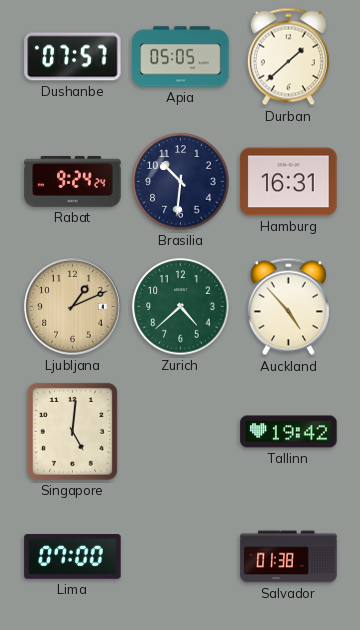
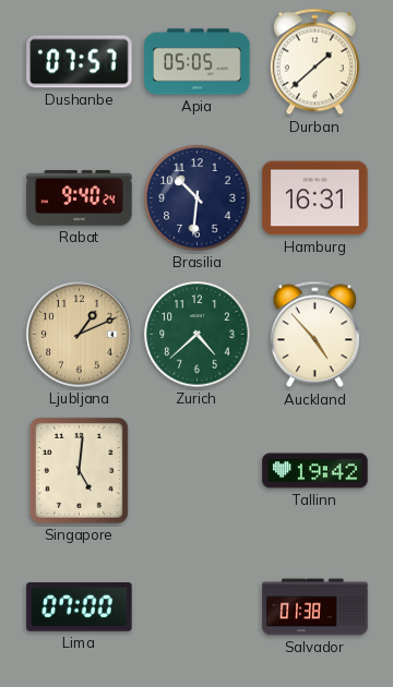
Rabat: 9:24 -> 9:40 (80, 198)
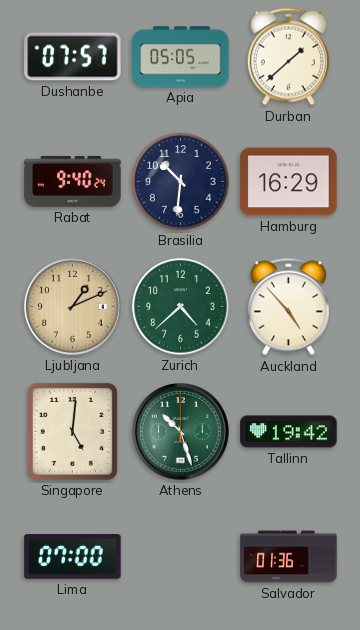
Hamburg: 16:31 -> 16:29 (289, 182)
Athens: none -> 10:27 (181, 432)
Salvador: 01:38 -> 01:36 (289, 557)
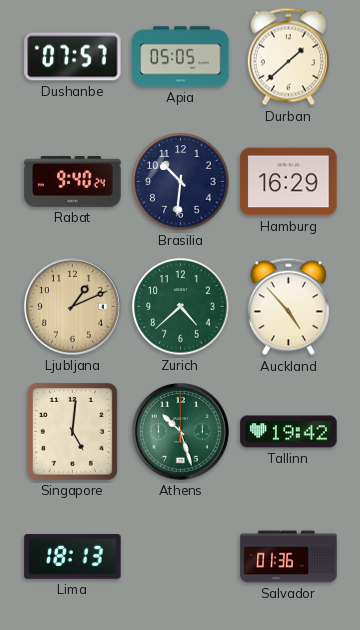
Lima: 07:00 -> 18:13 (73, 557)
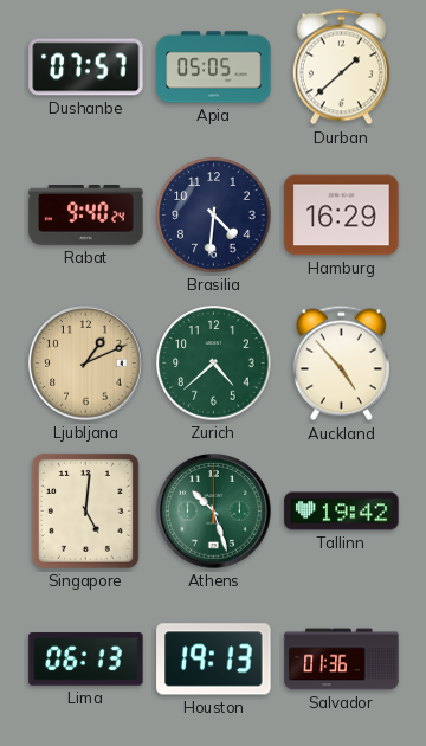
Brasilia: 10:31 -> 4:31 (214, 216)
Lima: 18:13 -> 06:13 (86, 660)
Houston: none -> 19:13 (214, 660)
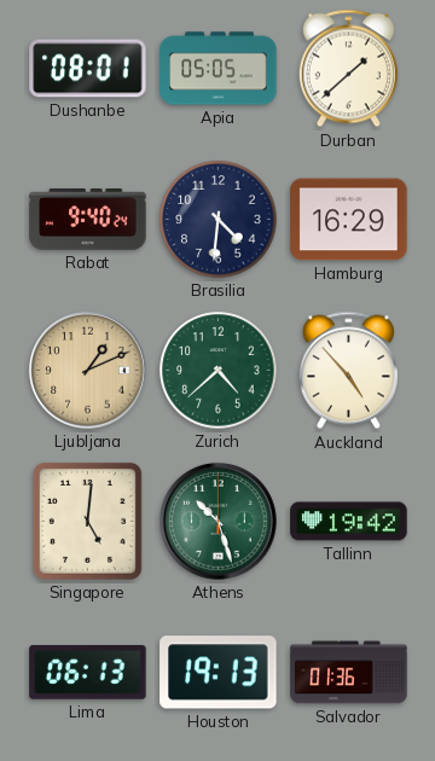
Dushanbe: 07:57 -> 08:01 (88, 69)
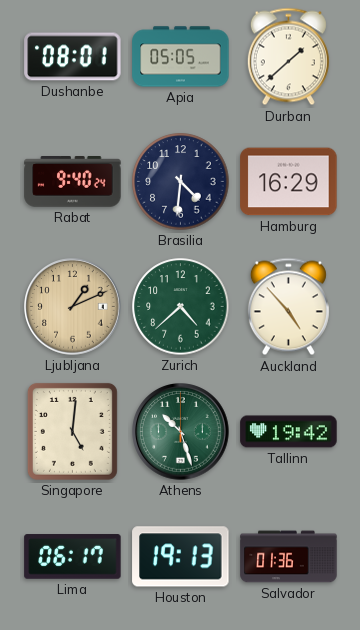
Lima: 06:13 -> 06:17 (73, 557)
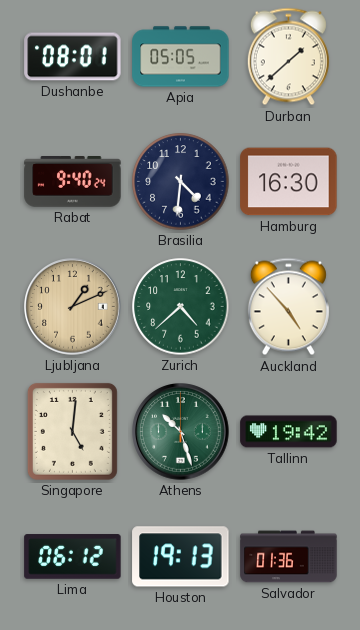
Hamburg: 16:29 -> 16:30 (289, 182)
Lima: 06:17 -> 06:12 (73, 557)
